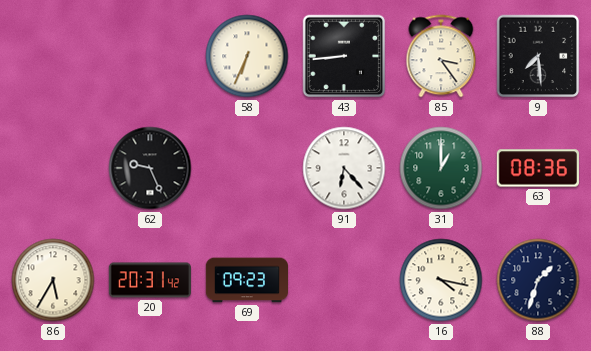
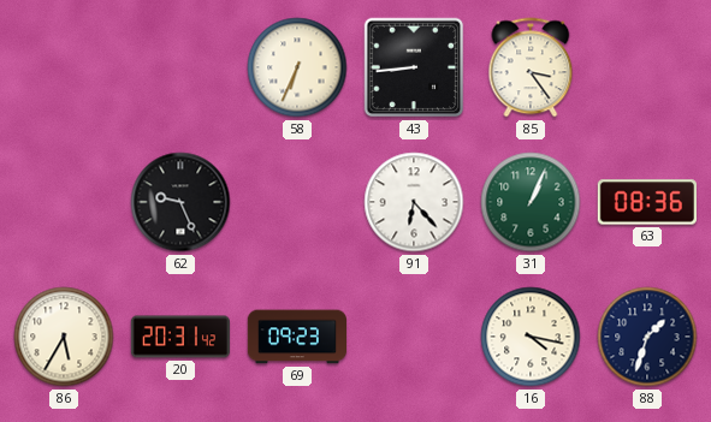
9: 7:29 -> none (538, 56)
31: 1:00 -> 1:04 (531, 202)
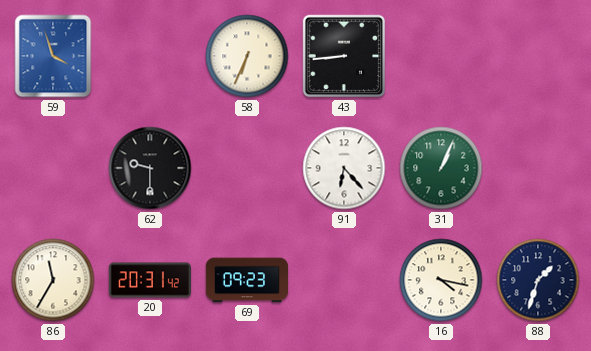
59: none -> 3:57 (53, 56)
85: 3:24 -> none (531, 67)
62: 9:26 -> 9:30 (150, 168)
63: 08:36 -> none (647, 202)
86: 5:35 -> 11:35 (53, 280)
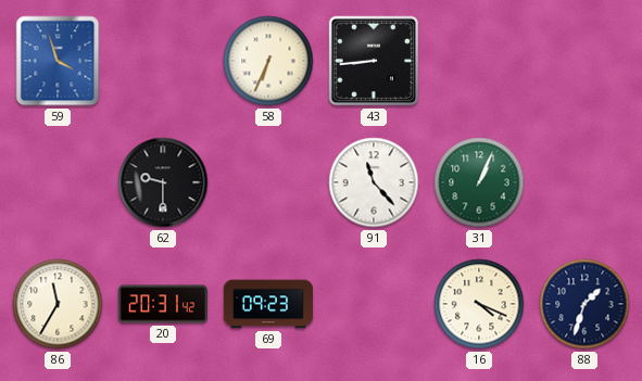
91: 6:23 -> 11:23 (374, 182)
16: 4:17 -> 4:19 (479, 304)
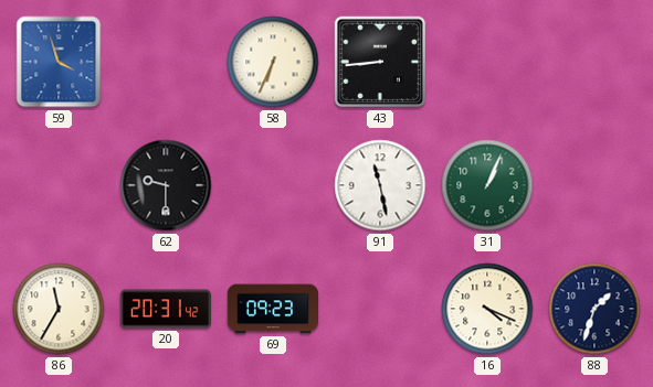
91: 11:23 -> 11:28 (380, 185)
